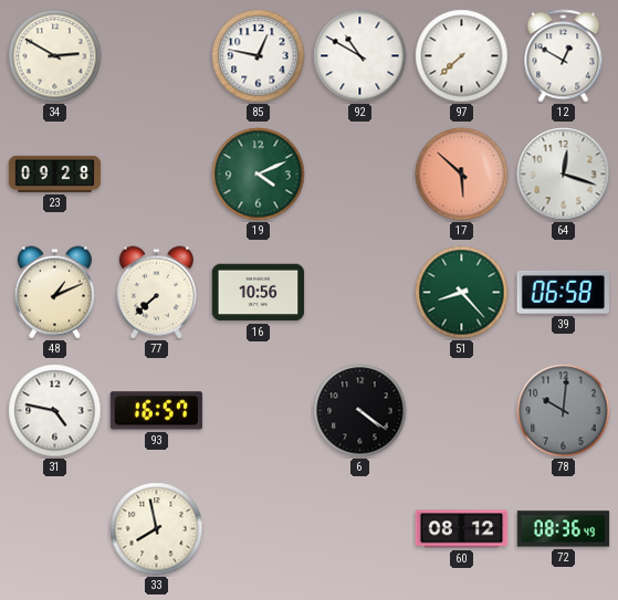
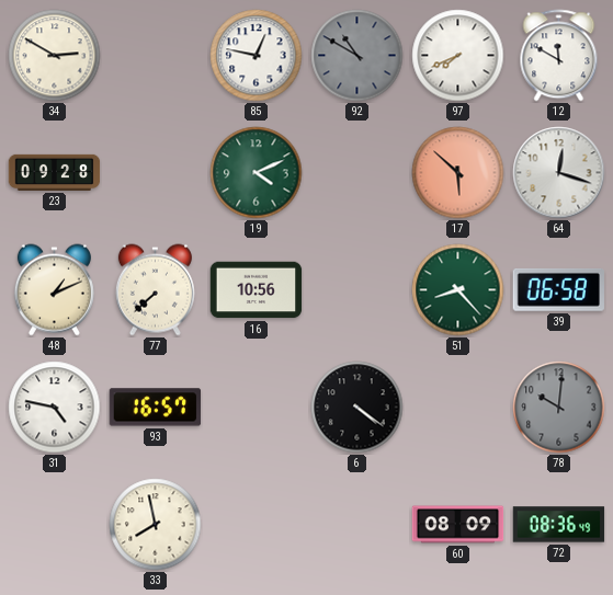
92 dial: white -> grey (357, 56)
97: 7:38 -> 7:41 (458, 56)
12: 12:50 -> 11:50 (559, 56)
60: 08:12 -> 08:09 (458, 525)
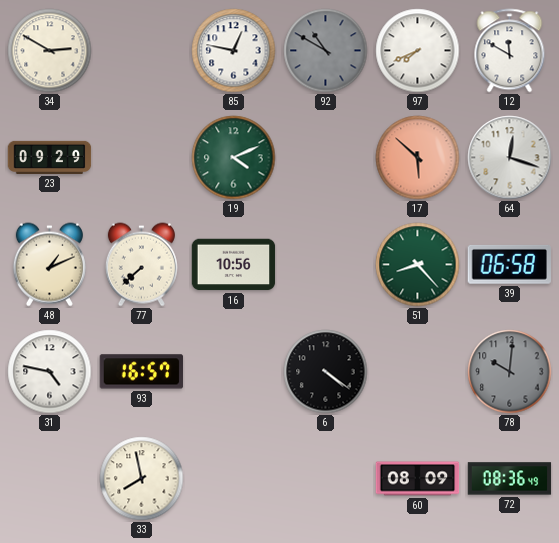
23: 09:28 -> 09:29 (50, 157)
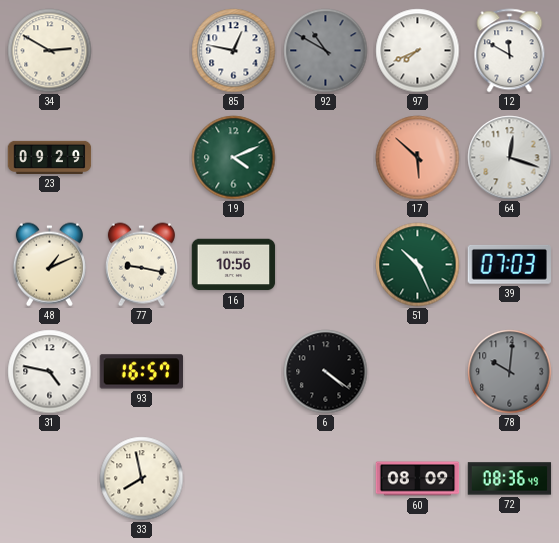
77: 7:38 -> 9:17 (141, 265)
51: 8:23 -> 10:26 (418, 265)
39: 06:58 -> 07:03 (509, 264)
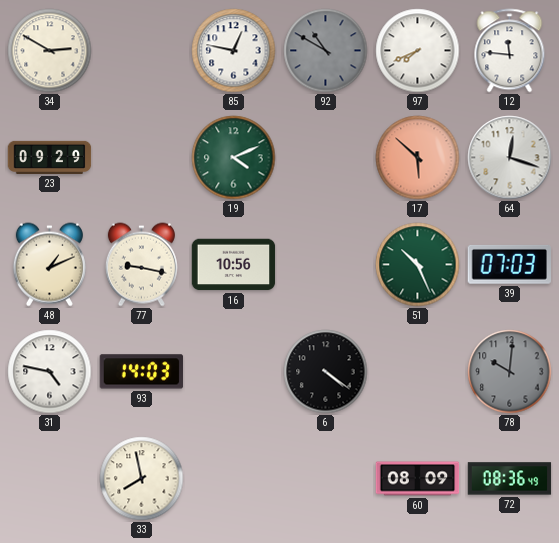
12: 11:50 -> 11:46 (510, 51)
93: 16:57 -> 14:03 (142, 372)
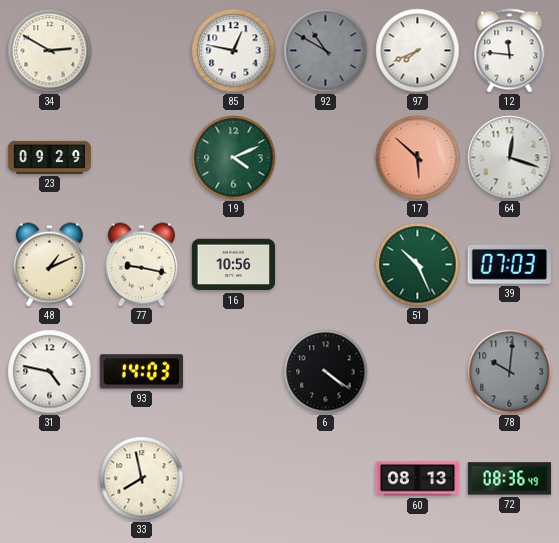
60: 08:09 -> 08:13 (418, 479)
